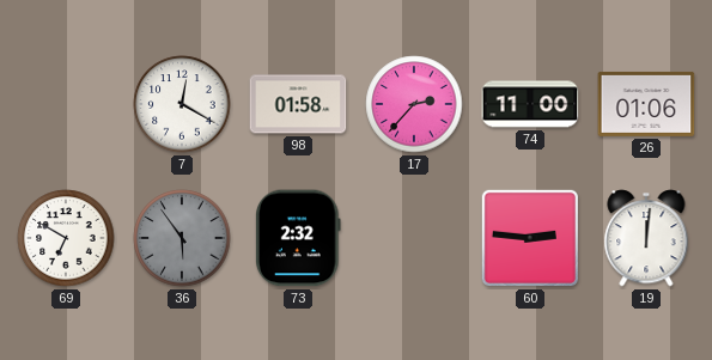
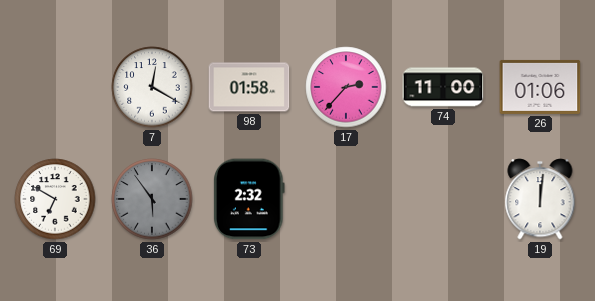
60: 2:46 -> none (530, 238)
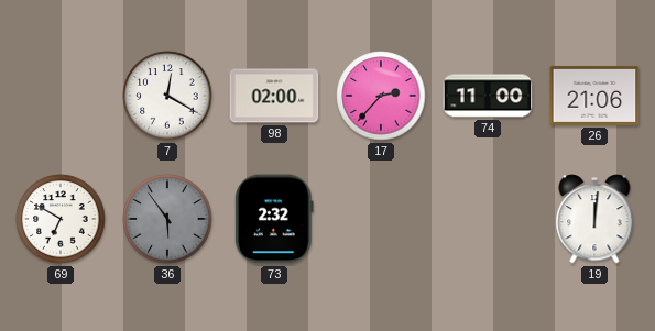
98: 01:58 -> 02:00 (274, 96)
26: 01:06 -> 21:06 (594, 96)
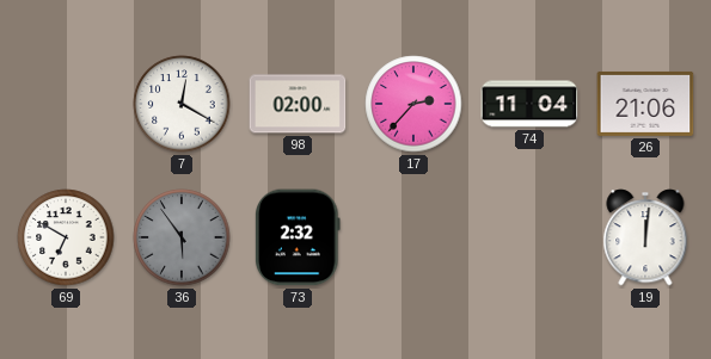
74: 11:00 -> 11:04 (529, 104)
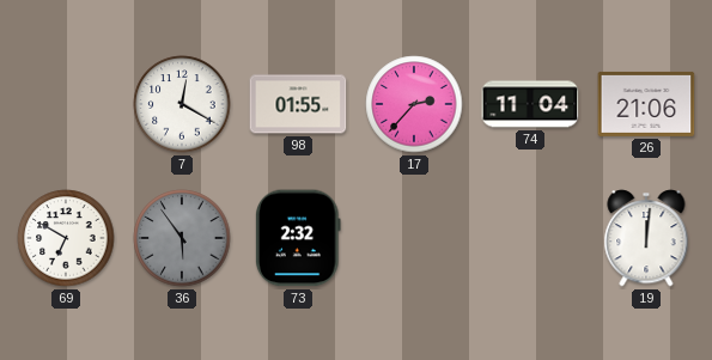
98: 02:00 -> 01:55 (298, 104)
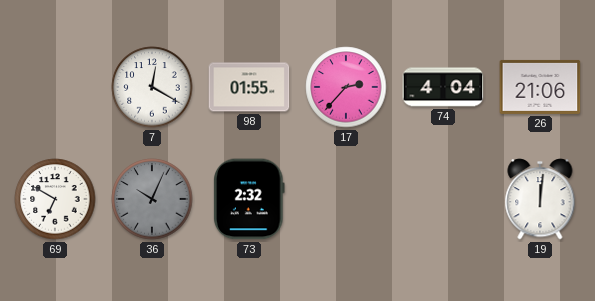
74: 11:04 -> 4:04 (443, 87)
36: 5:54 -> 10:04 (152, 199)
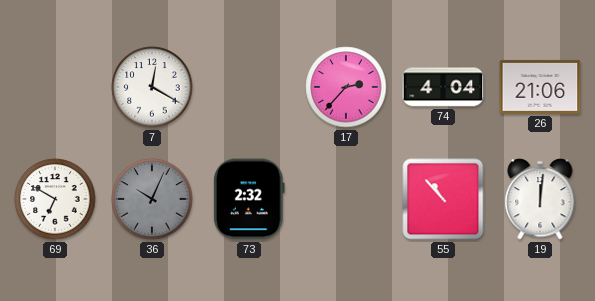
98: 01:55 -> none (249, 87)
55: none -> 10:53 (443, 199)
